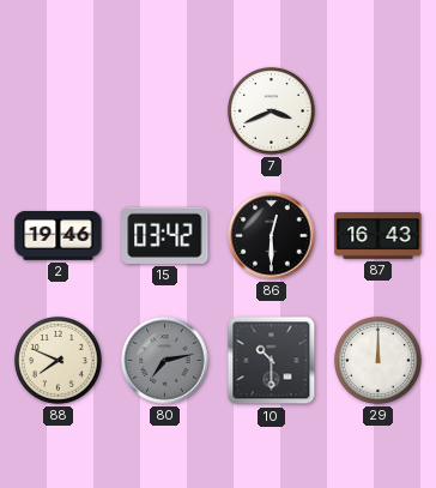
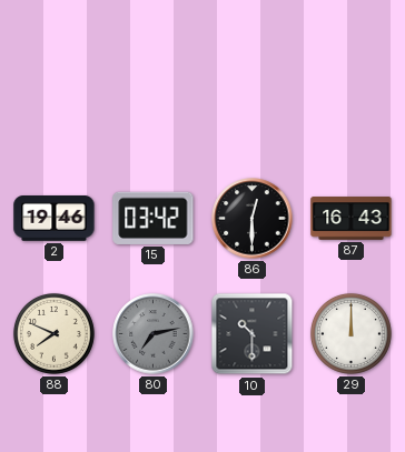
7: 3:41 -> none (271, 110)
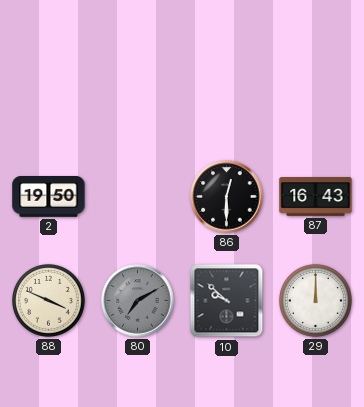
2: 19:46 -> 19:50 (49, 197)
15: 03:42 -> none (154, 218)
88: 7:49 -> 3:49 (48, 300)
80: 7:13 -> 7:10 (138, 301)
10: 10:30 -> 9:52 (227, 301)
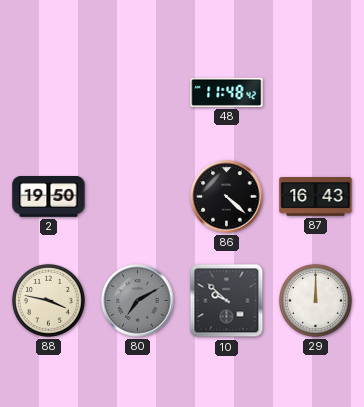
48: none -> 11:48 (227, 92)
86: 12:30 -> 4:22 (227, 197)
88: 3:49 -> 3:47 (48, 300)
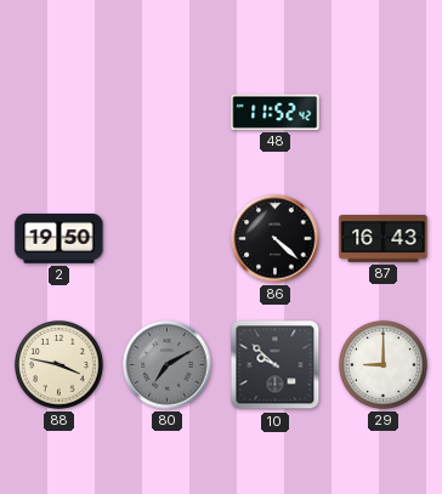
48: 11:48 -> 11:52 (276, 112)
29: 12:00 -> 9:00 (382, 364)
